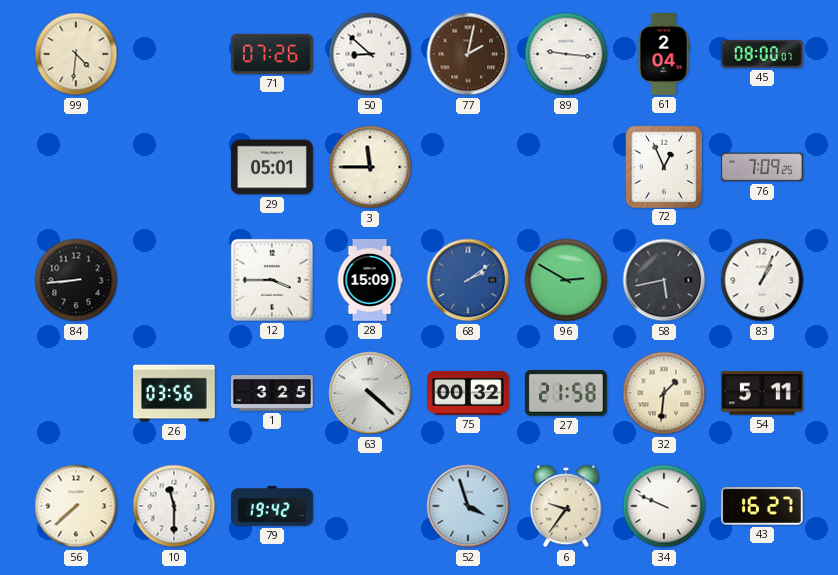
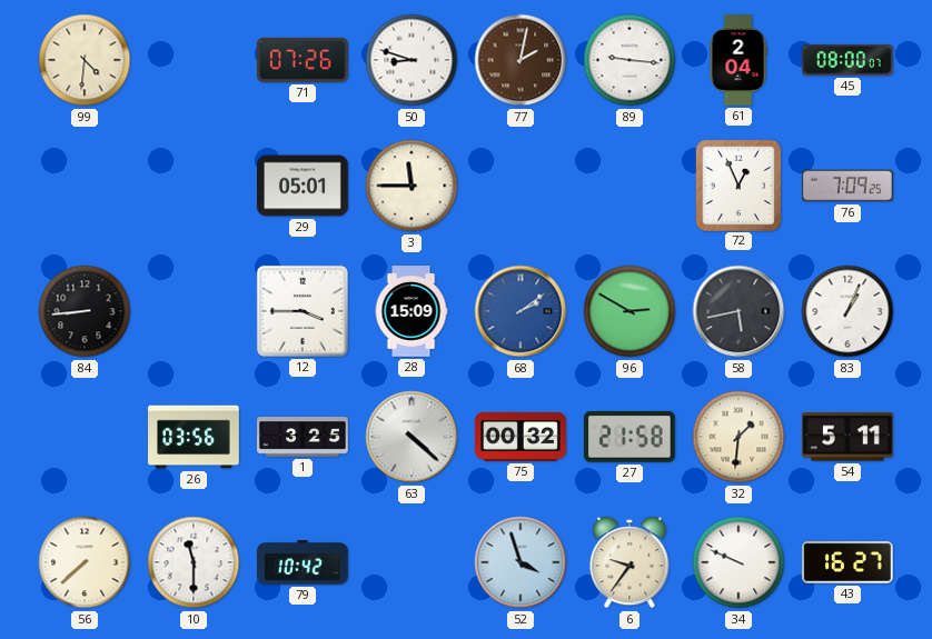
50: 8:52 -> 8:48 (412, 60)
79: 19:42 -> 10:42 (304, 563)
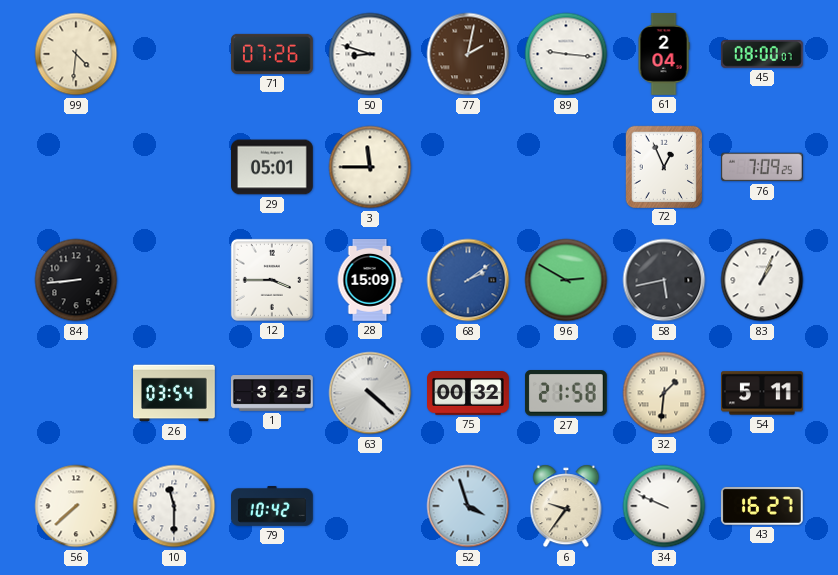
26: 03:56 -> 03:54 (175, 393)
